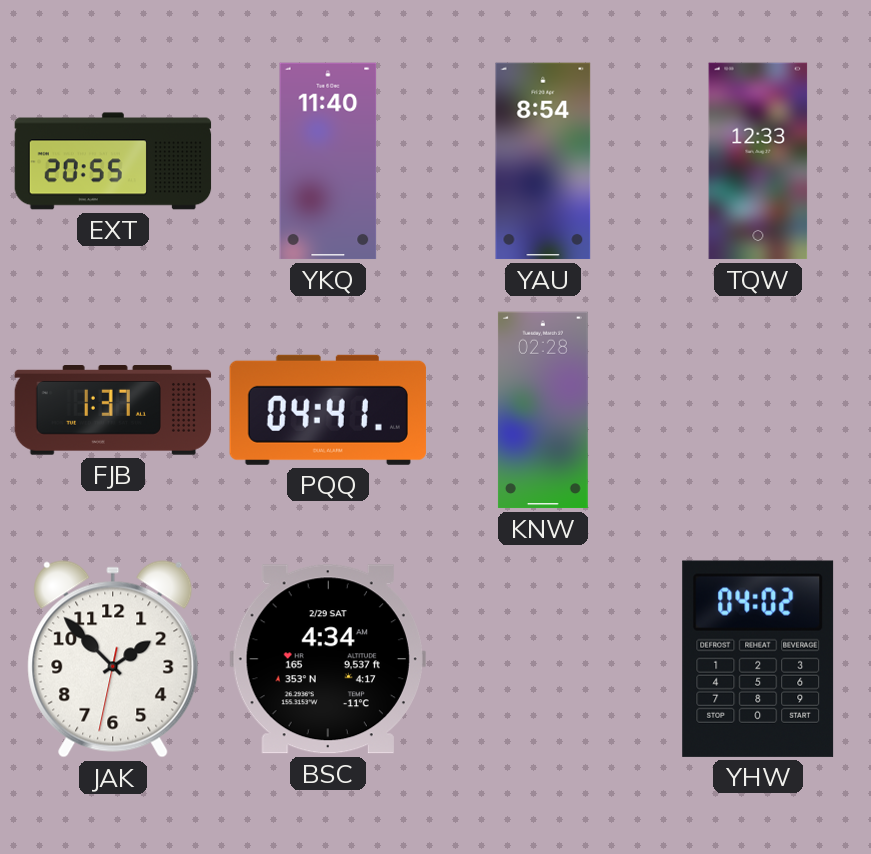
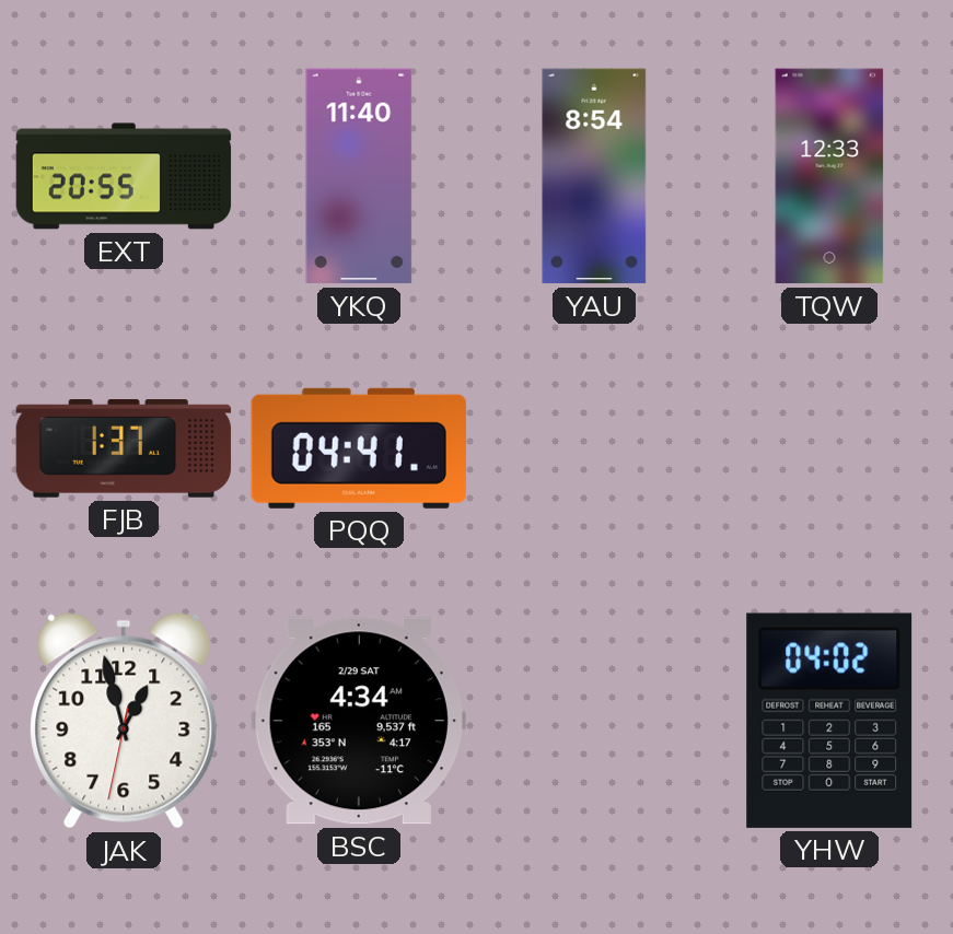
KNW: 02:28 -> none (543, 410)
JAK: 1:52 -> 12:57 (124, 721)
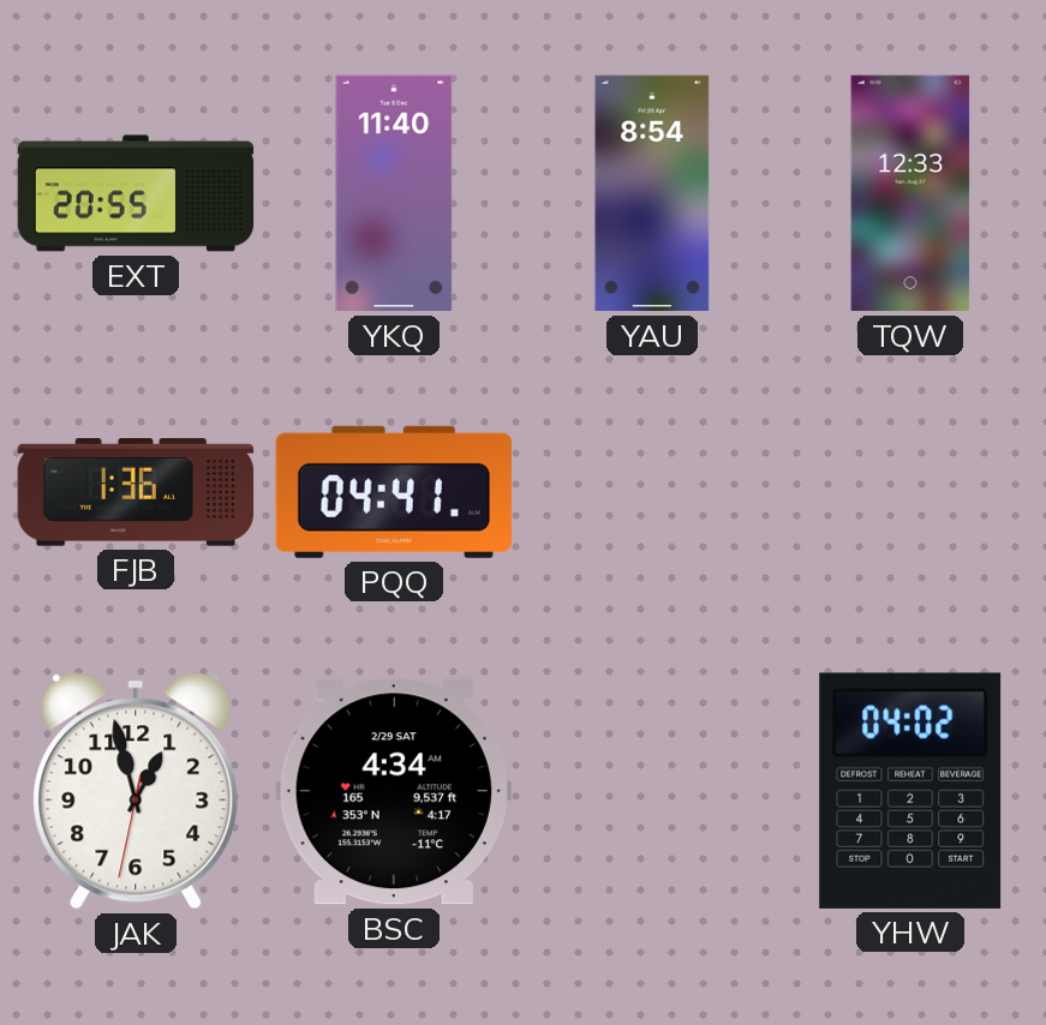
FJB: 1:37 -> 1:36 (136, 493)
